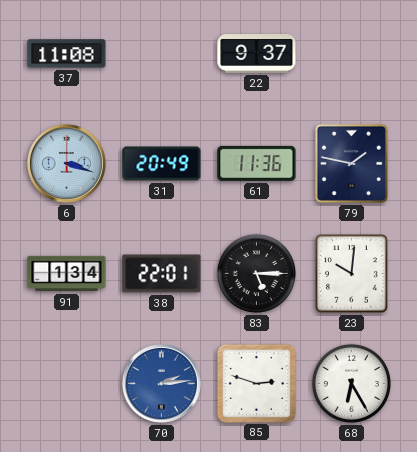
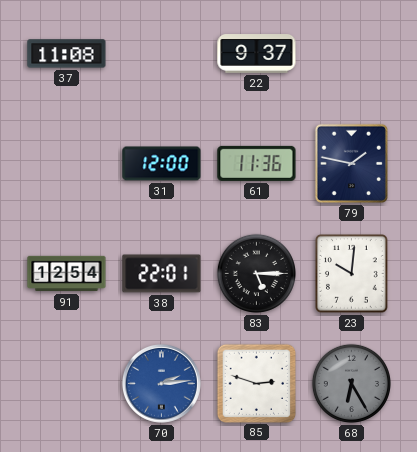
6: 3:18 -> none (66, 163)
31: 20:49 -> 12:00 (162, 164)
91: 1:34 -> 12:54 (67, 274)
68 dial: white -> grey (351, 383)
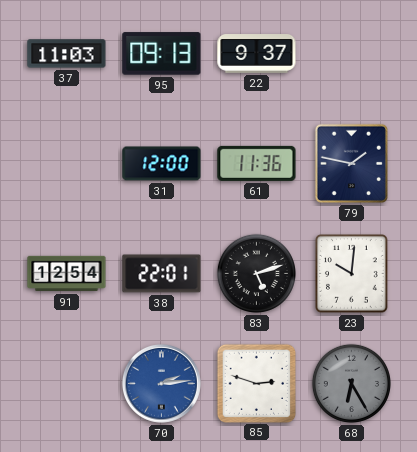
37: 11:08 -> 11:03 (67, 54)
95: none -> 09:13 (162, 54)
83: 5:15 -> 5:12 (256, 273)
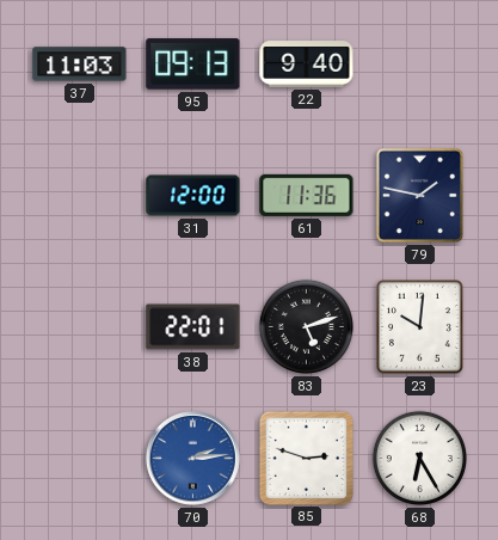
22: 9:37 -> 9:40 (307, 65)
91: 12:54 -> none (67, 274)
68 dial: grey -> white (419, 458)
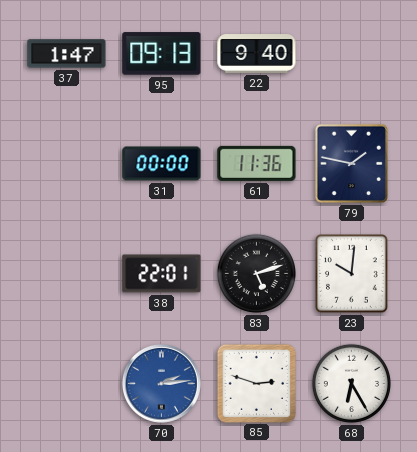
37: 11:03 -> 1:47 (67, 54)
31: 12:00 -> 00:00 (162, 164)
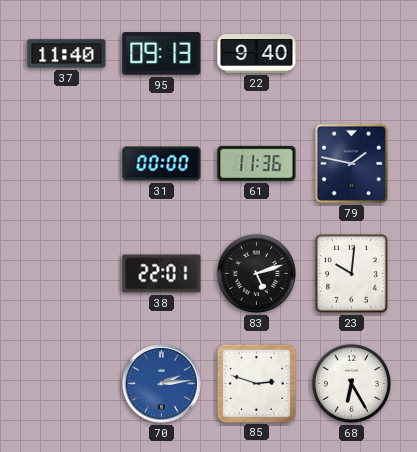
37: 1:47 -> 11:40 (67, 54)
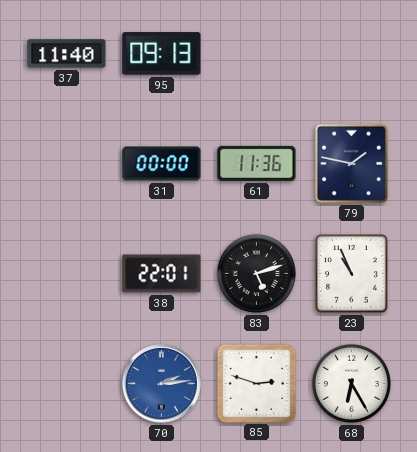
22: 9:40 -> none (257, 54)
23: 10:01 -> 10:56 (352, 274)
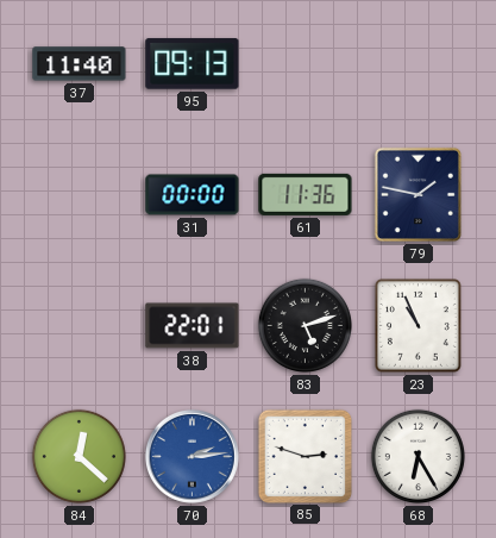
84: none -> 12:22 (79, 456)
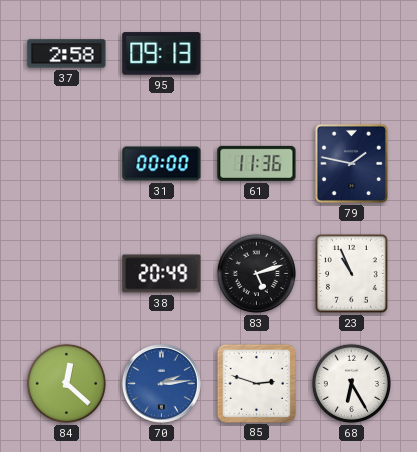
37: 11:40 -> 2:58 (67, 54)
38: 22:01 -> 20:49 (162, 274)
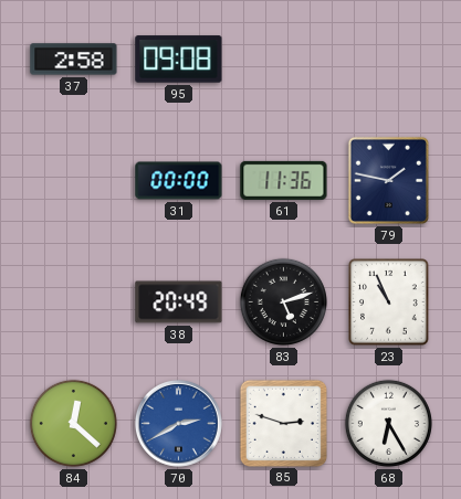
95: 09:13 -> 09:08 (179, 60)
70: 2:14 -> 2:40 (178, 423)
